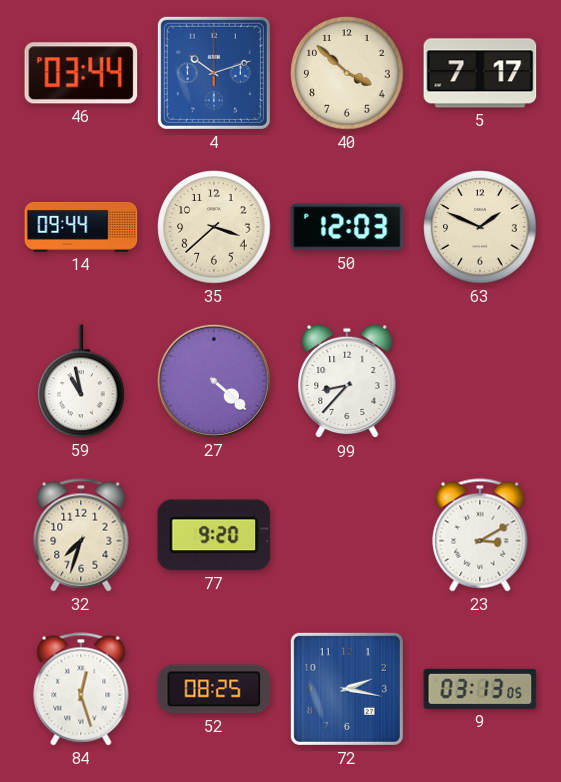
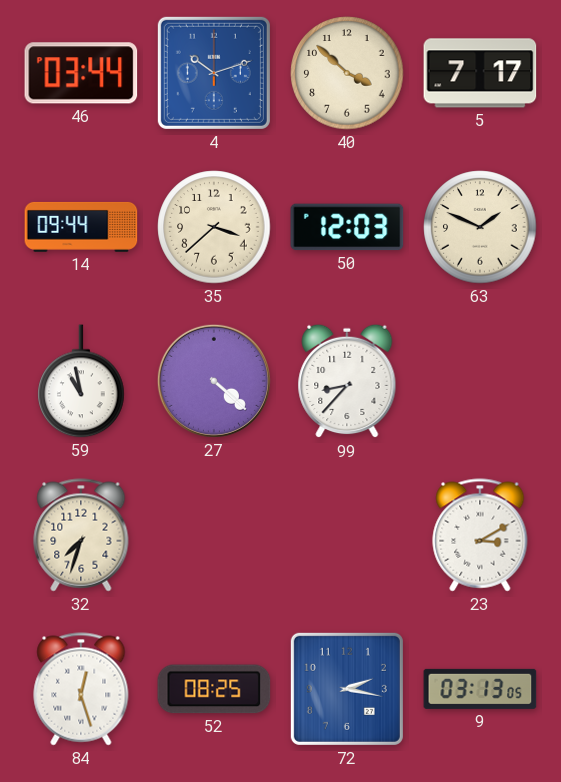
77: 9:20 -> none (214, 535)
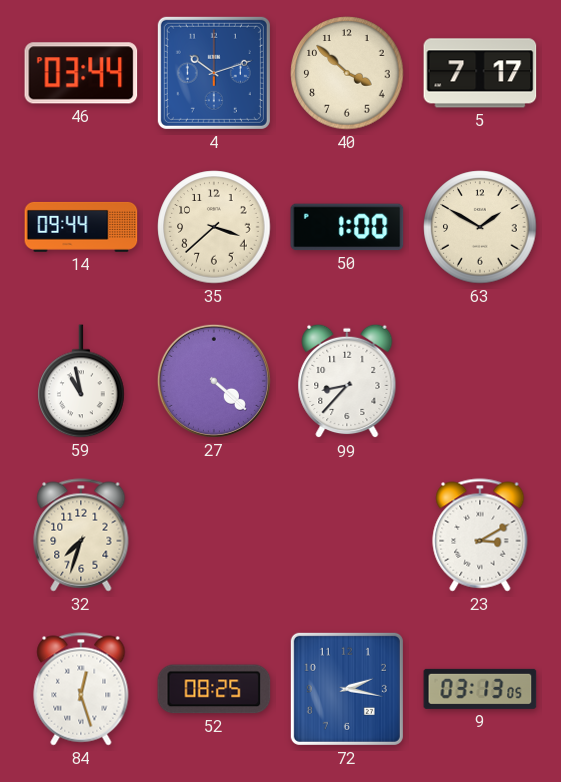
50: 12:03 -> 1:00 (347, 227)
63: 1:49 -> 1:50 (480, 227)
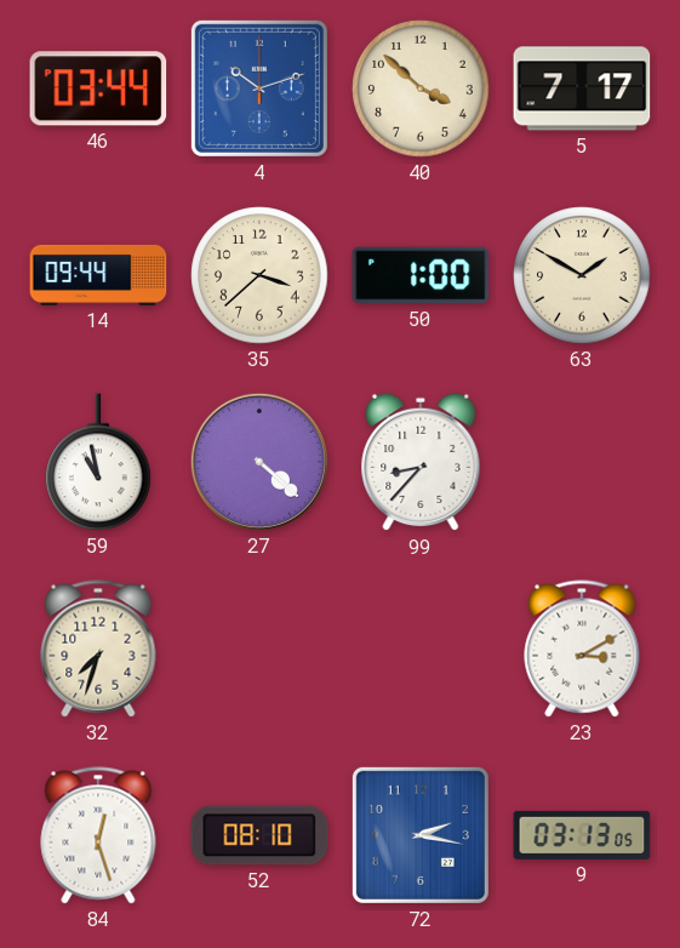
52: 08:25 -> 08:10 (259, 835)
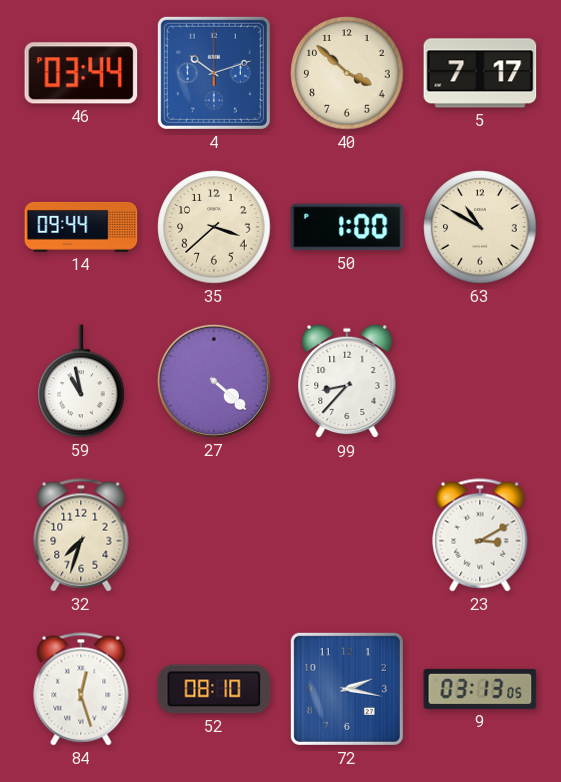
63: 1:50 -> 10:50 (480, 227)
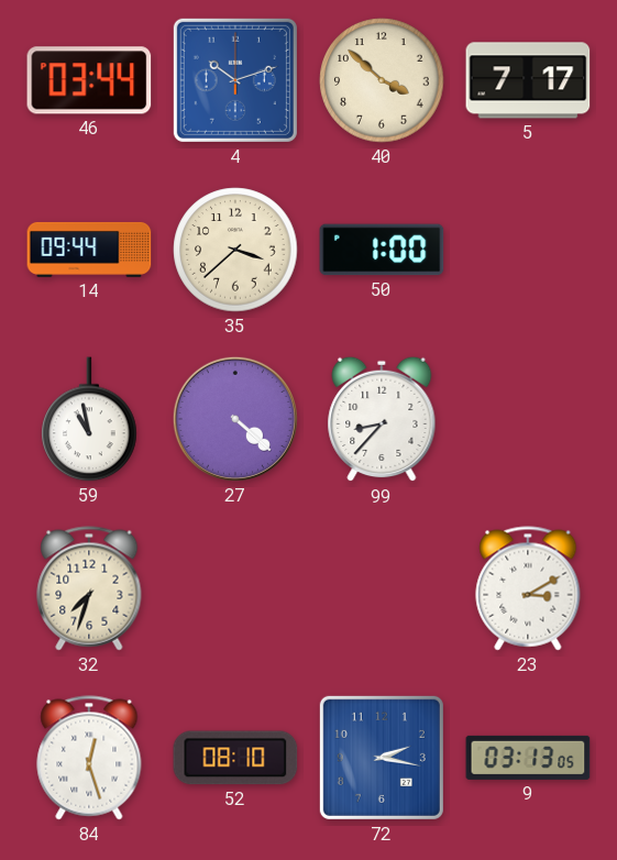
63: 10:50 -> none (480, 227)
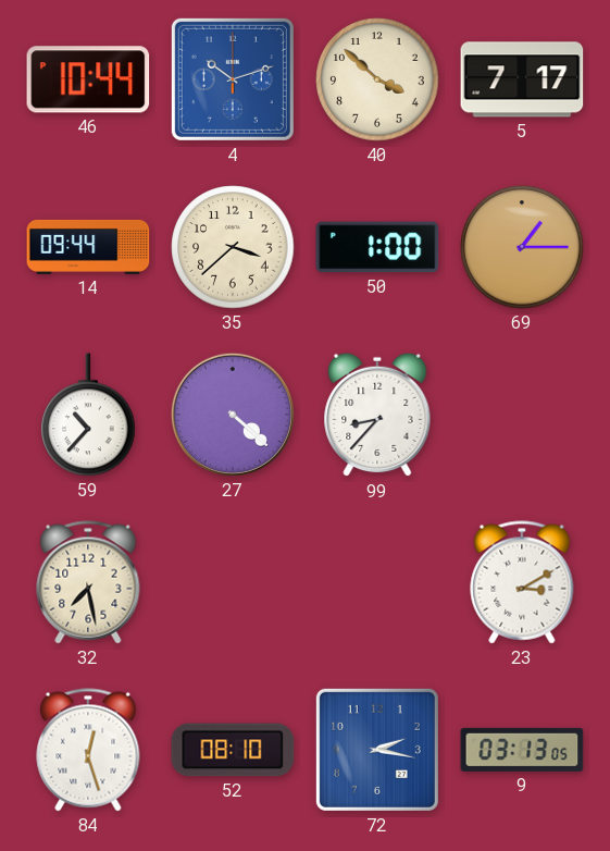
46: 03:44 -> 10:44 (88, 79)
69: none -> 1:15 (522, 247)
59: 10:58 -> 10:37 (88, 415)
32: 7:33 -> 7:28 (88, 582)
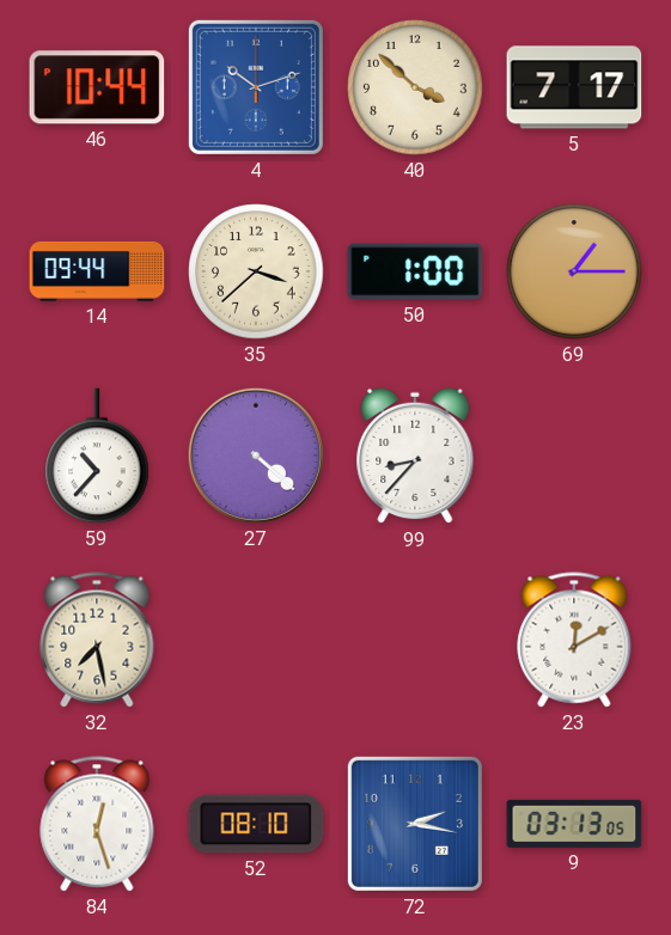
23: 3:10 -> 12:10 (574, 640)
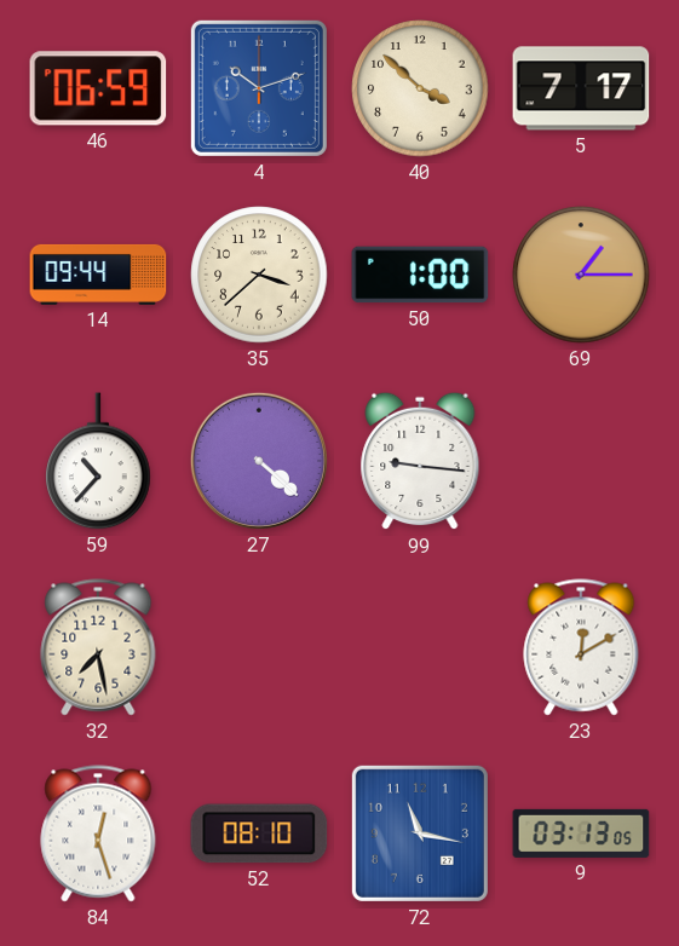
46: 10:44 -> 06:59 (98, 88)
99: 8:37 -> 9:16 (420, 461)
72: 2:17 -> 11:17 (420, 833)
